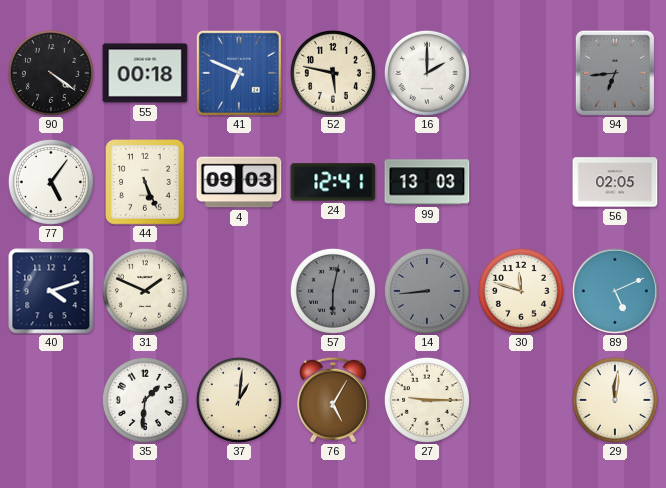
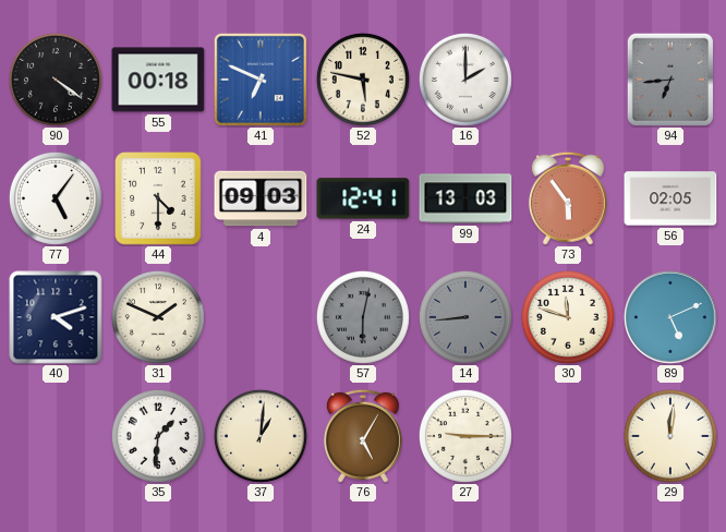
44: 5:26 -> 4:30 (159, 199)
73: none -> 5:54 (568, 198)
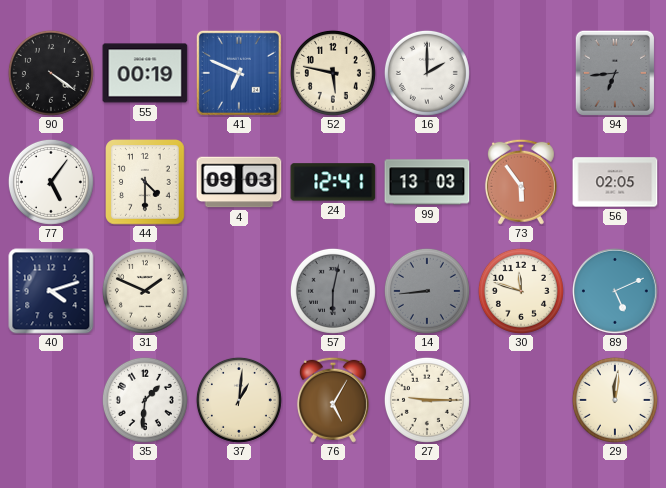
55: 00:18 -> 00:19 (145, 73)
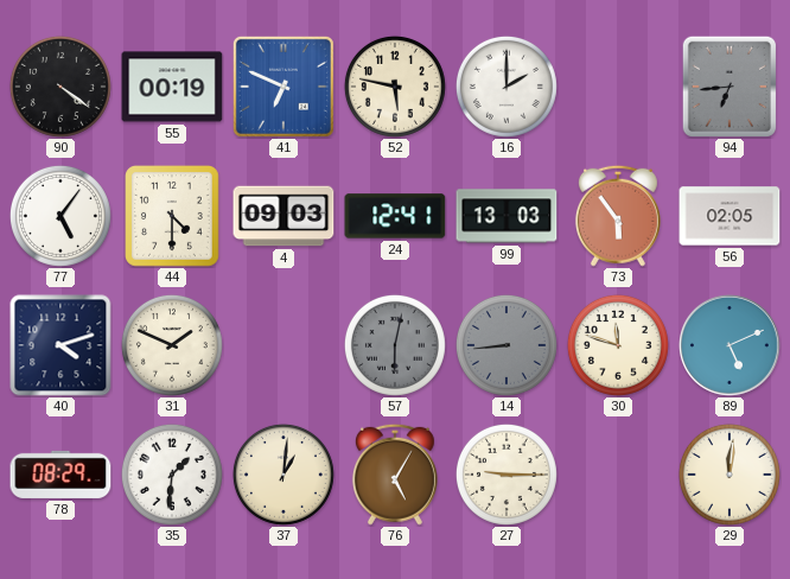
78: none -> 08:29 (60, 475)
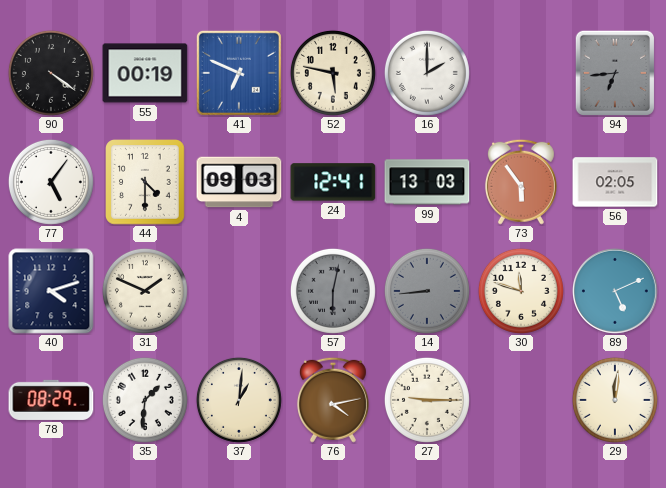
76: 5:05 -> 4:13 (333, 400)
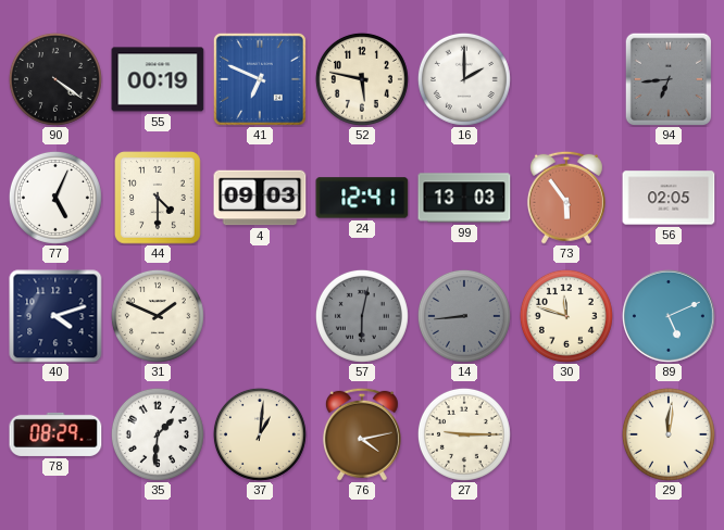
77: 5:06 -> 5:04 (55, 198)
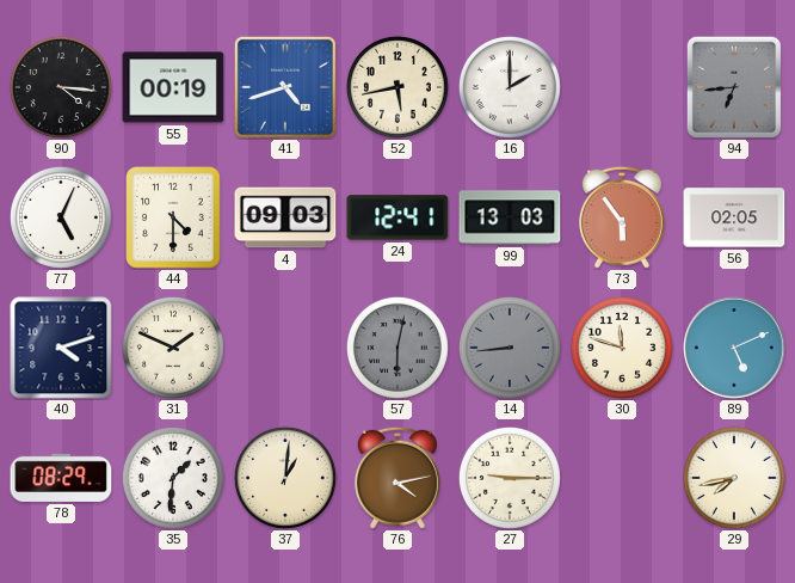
90: 4:21 -> 4:16 (61, 87)
41: 6:49 -> 4:42 (285, 87)
52: 5:47 -> 5:43 (397, 87)
29: 12:01 -> 7:43 (734, 478)
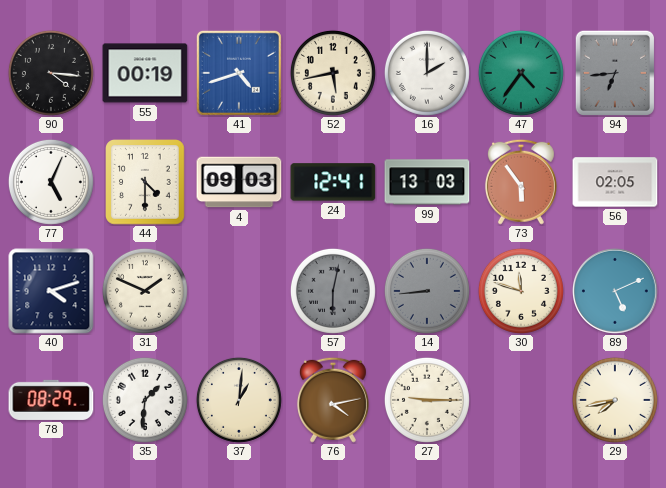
47: none -> 4:36 (521, 73)
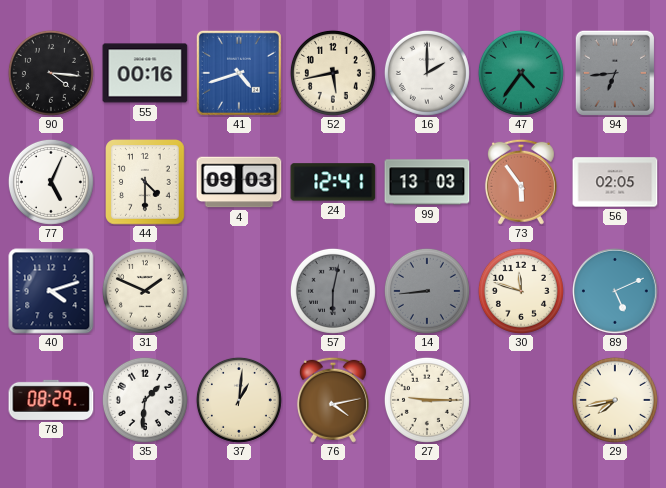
55: 00:19 -> 00:16 (145, 73)
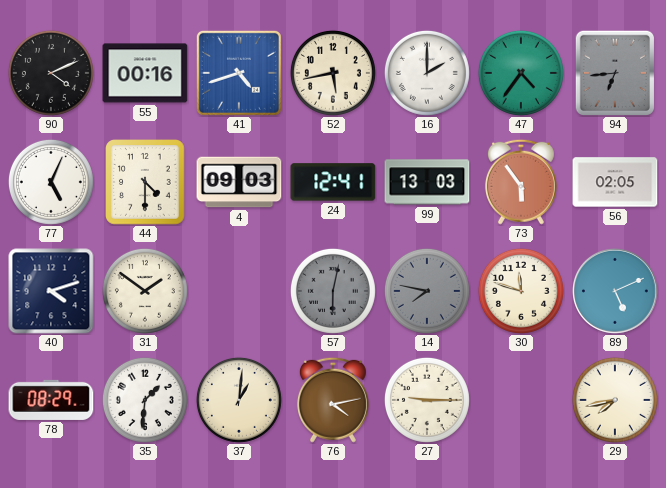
90: 4:16 -> 4:11 (51, 73)
31: 1:49 -> 1:51 (145, 291)
14: 8:44 -> 7:47 (427, 291)
